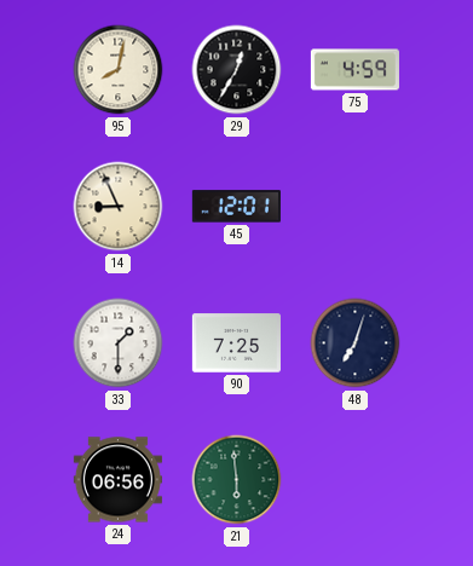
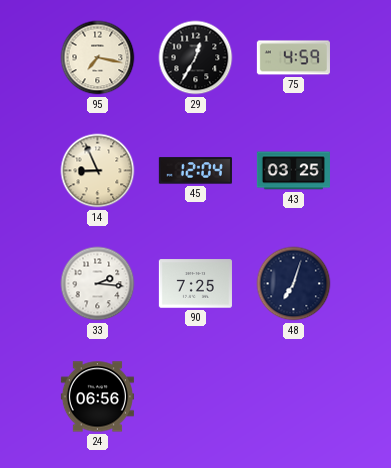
95: 8:02 -> 7:17 (98, 58)
45: 12:01 -> 12:04 (195, 171)
43: none -> 03:25 (293, 171)
33: 1:30 -> 2:16 (98, 284)
21: 5:59 -> none (237, 480)
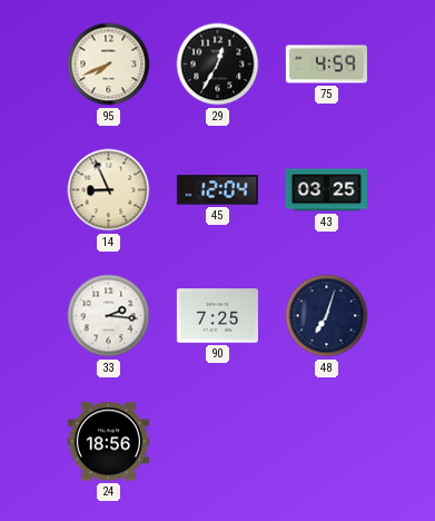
95: 7:17 -> 7:41 (109, 65)
24: 06:56 -> 18:56 (108, 442)
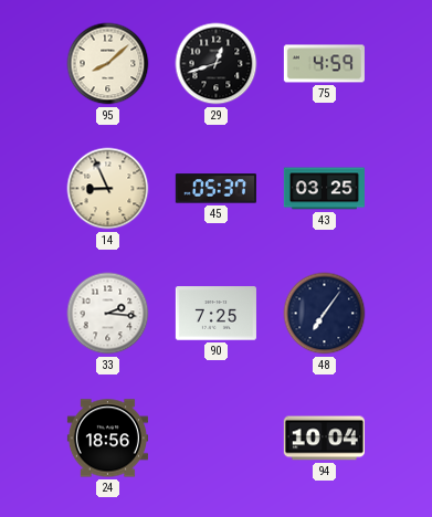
95: 7:41 -> 8:08 (108, 64)
29: 12:35 -> 12:42 (217, 64)
45: 12:04 -> 05:37 (215, 189)
48: 7:03 -> 7:06 (325, 314)
94: none -> 10:04 (324, 439)
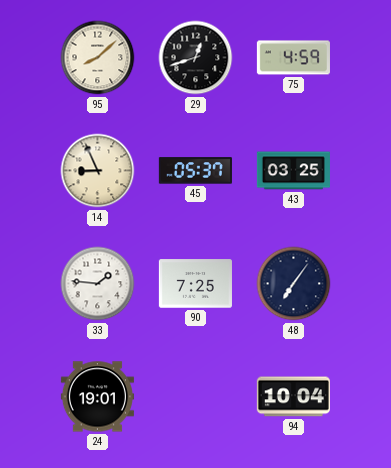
33: 2:16 -> 1:46 (98, 284)
24: 18:56 -> 19:01 (97, 397)
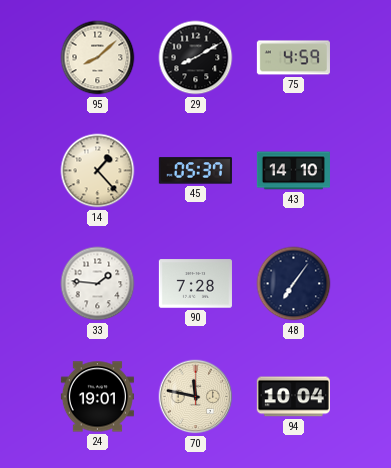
29: 12:42 -> 8:10 (196, 58)
14: 8:56 -> 1:23 (98, 171)
43: 03:25 -> 14:10 (293, 171)
90: 7:25 -> 7:28 (195, 284)
70: none -> 11:47 (196, 397)
